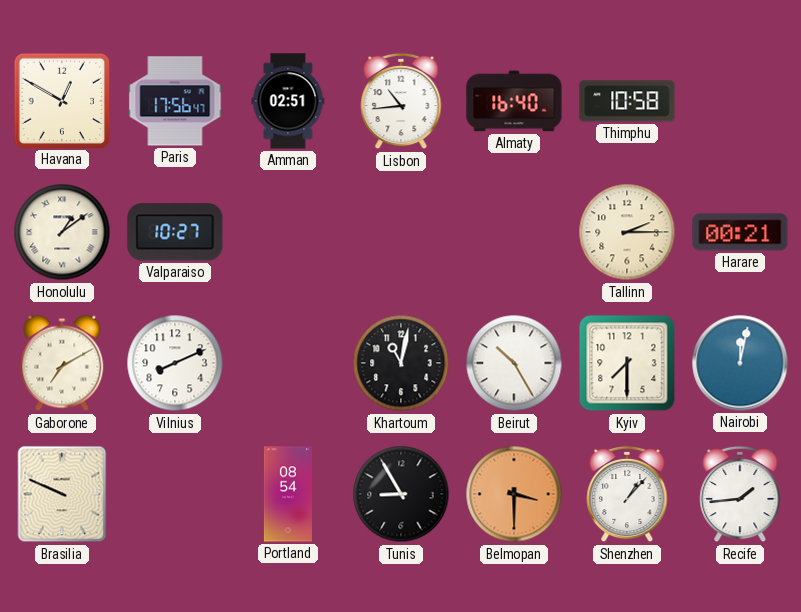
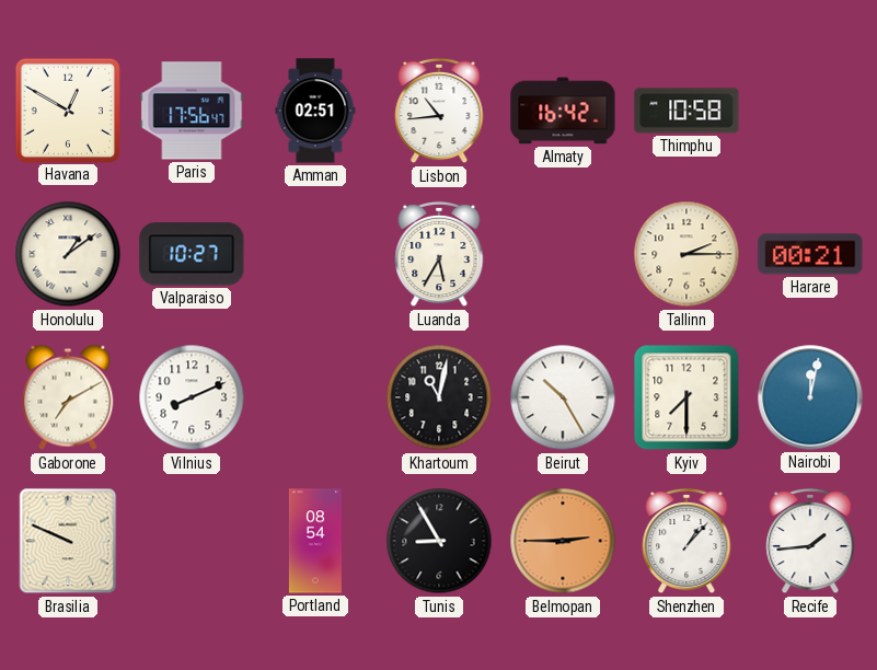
Almaty: 16:40 -> 16:42 (563, 111)
Luanda: none -> 5:35 (439, 254)
Belmopan: 3:30 -> 2:45 (563, 541)
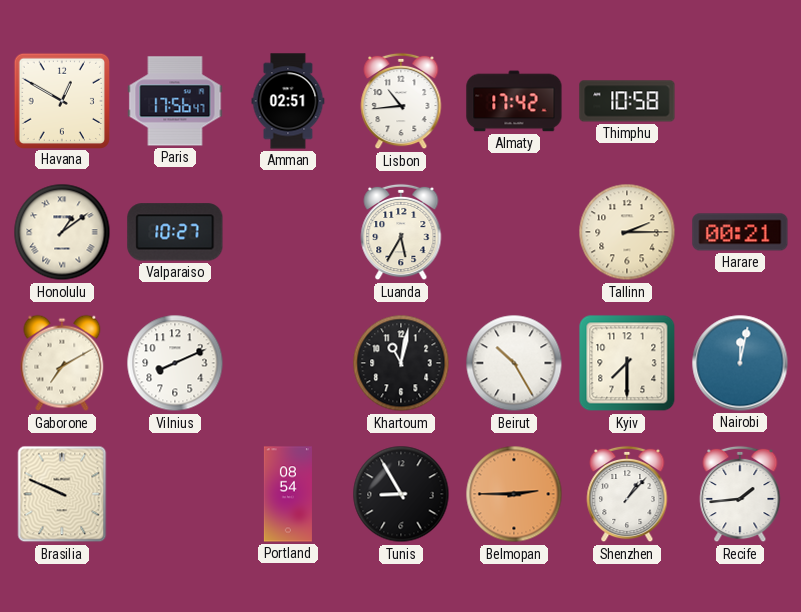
Almaty: 16:42 -> 17:42 (514, 101)
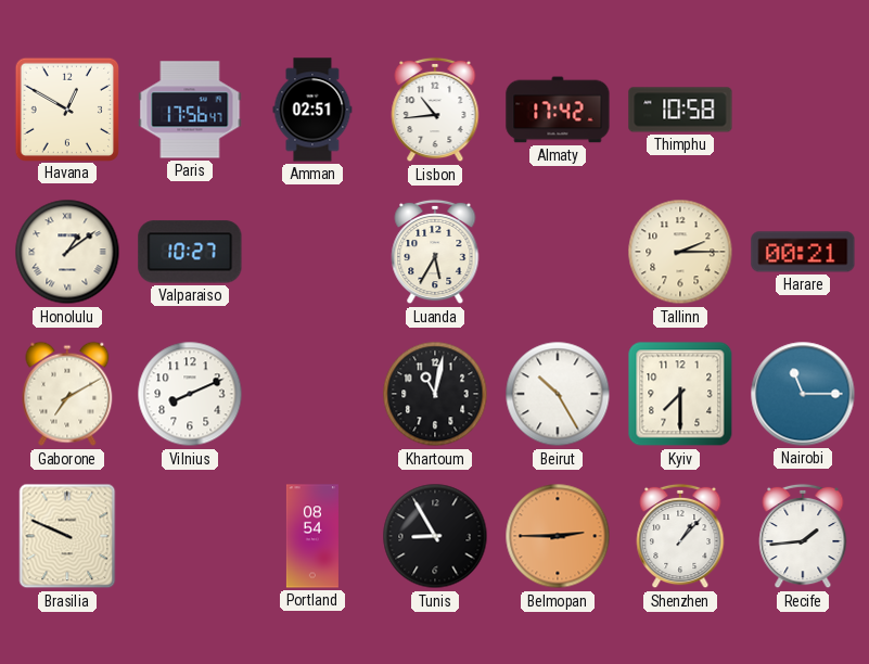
Nairobi: 12:02 -> 11:15 (803, 394)
